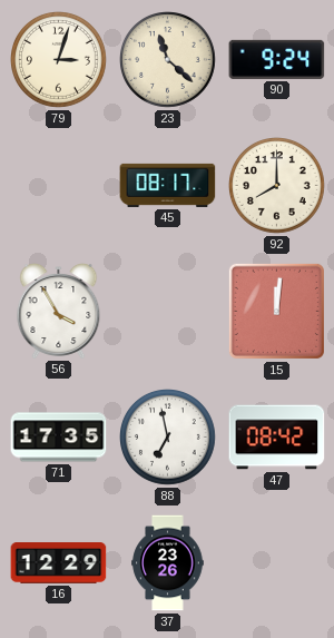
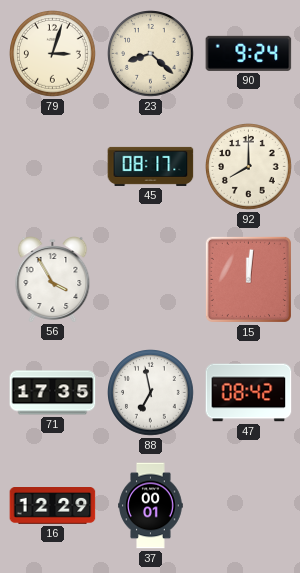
23: 11:22 -> 8:22 (151, 54)
37: 23:26 -> 00:01 (151, 506)
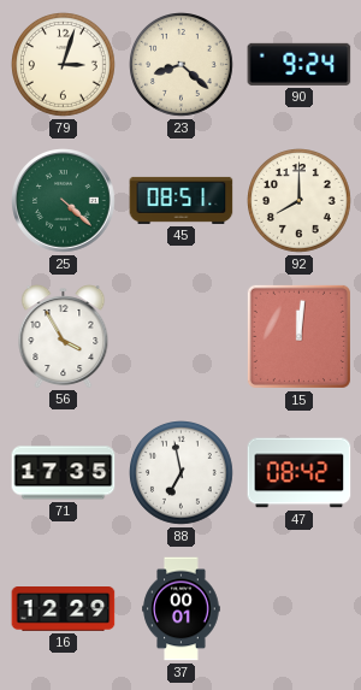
25: none -> 4:22 (64, 201)
45: 08:17 -> 08:51 (182, 200)
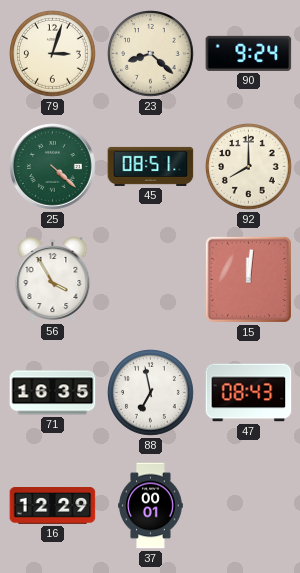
71: 17:35 -> 16:35 (53, 393)
47: 08:42 -> 08:43 (249, 393)
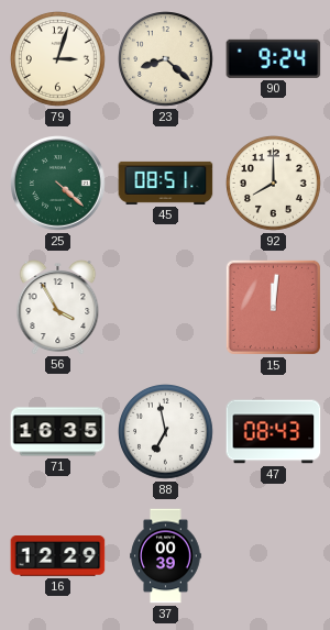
37: 00:01 -> 00:39 (166, 556)
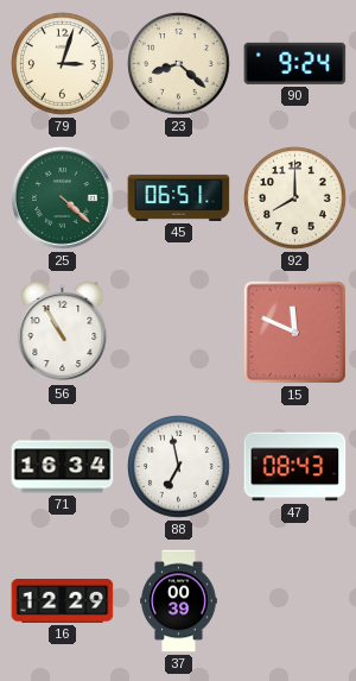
45: 08:51 -> 06:51 (179, 197)
56: 3:55 -> 10:55 (63, 333)
15: 12:01 -> 11:49 (294, 332)
71: 16:35 -> 16:34 (63, 467)
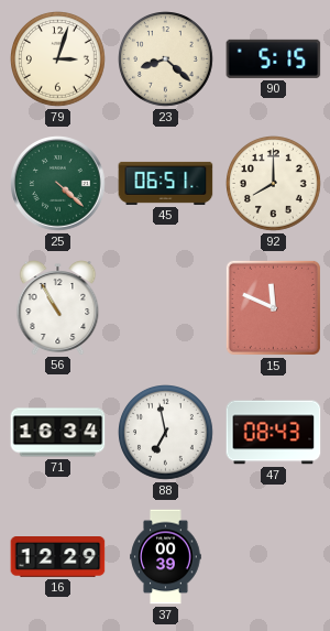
90: 9:24 -> 5:15 (274, 58)
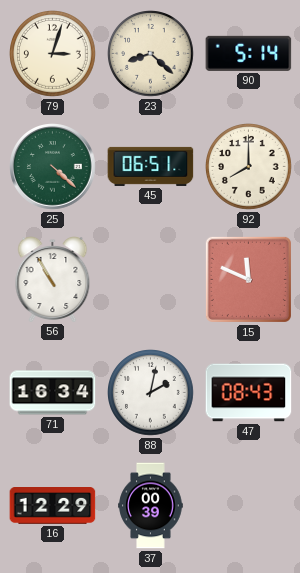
90: 5:15 -> 5:14 (249, 53)
88: 6:58 -> 2:02 (151, 393)
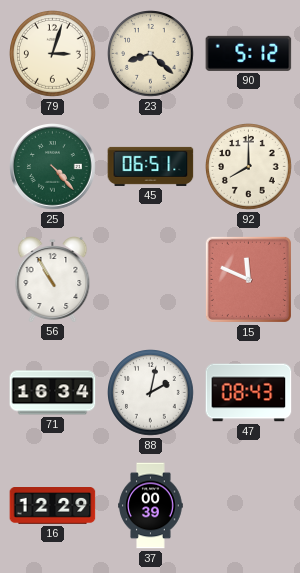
90: 5:14 -> 5:12 (249, 53)
25: 4:22 -> 4:23 (53, 167)
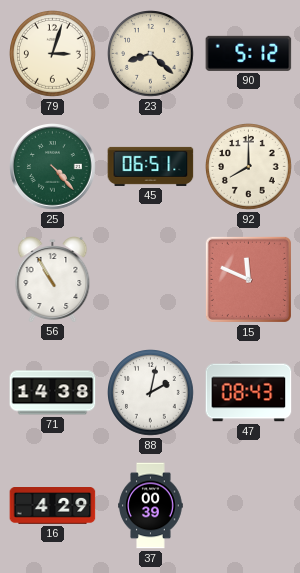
71: 16:34 -> 14:38 (53, 393)
16: 12:29 -> 4:29 (53, 506)
